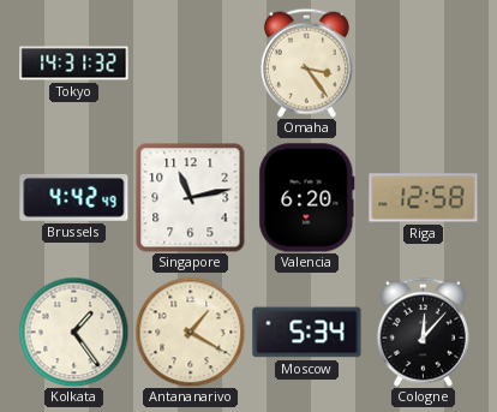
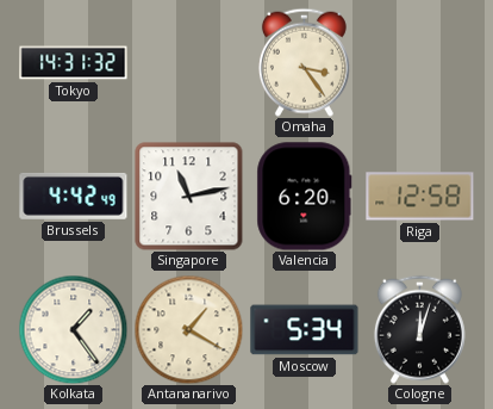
Cologne: 12:07 -> 12:03 (419, 329)
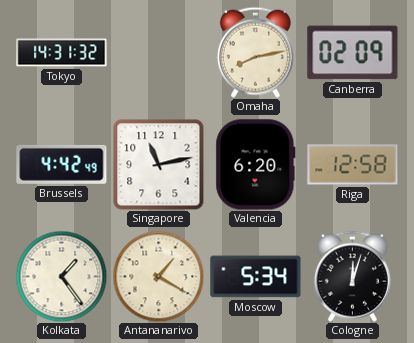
Omaha: 3:24 -> 8:13 (255, 52)
Canberra: none -> 02:09 (353, 53)
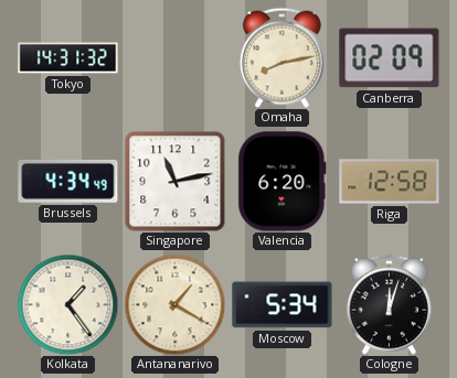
Brussels: 4:42 -> 4:34 (68, 181)
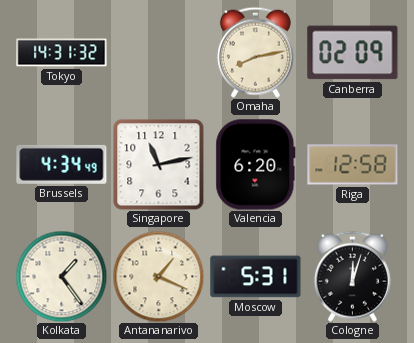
Antananarivo: 1:20 -> 1:19 (158, 276)
Moscow: 5:34 -> 5:31 (256, 277)
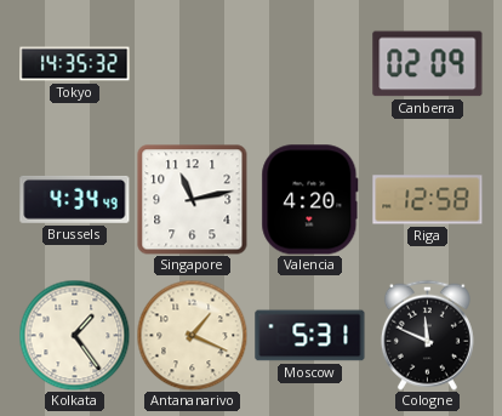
Tokyo: 14:31 -> 14:35 (75, 64)
Omaha: 8:13 -> none (255, 52)
Valencia: 6:20 -> 4:20 (310, 200)
Cologne: 12:03 -> 11:49 (427, 335)
